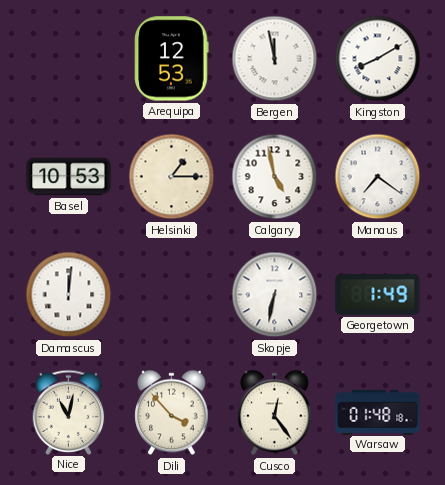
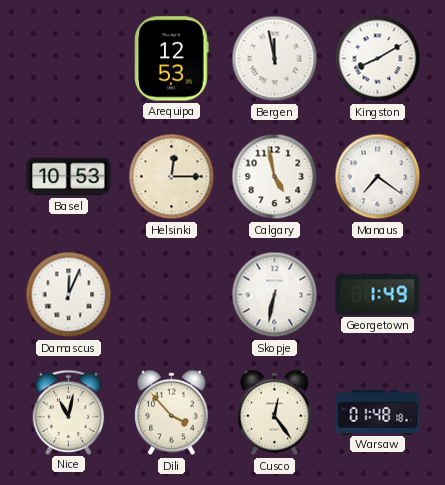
Helsinki: 1:15 -> 12:15 (172, 177)
Damascus: 12:01 -> 12:04 (69, 295)
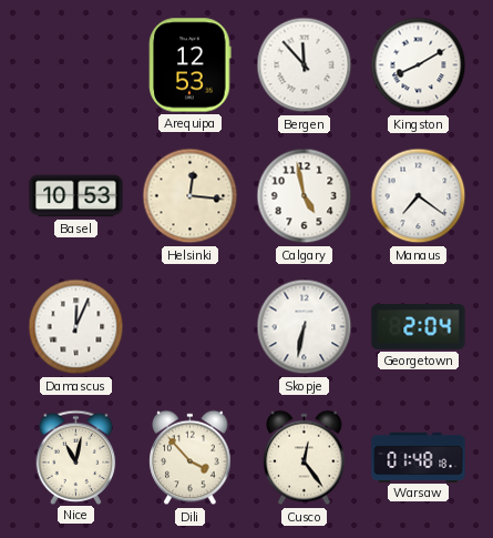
Bergen: 11:58 -> 11:53 (305, 65)
Helsinki: 12:15 -> 12:16 (191, 196)
Georgetown: 1:49 -> 2:04 (419, 327)
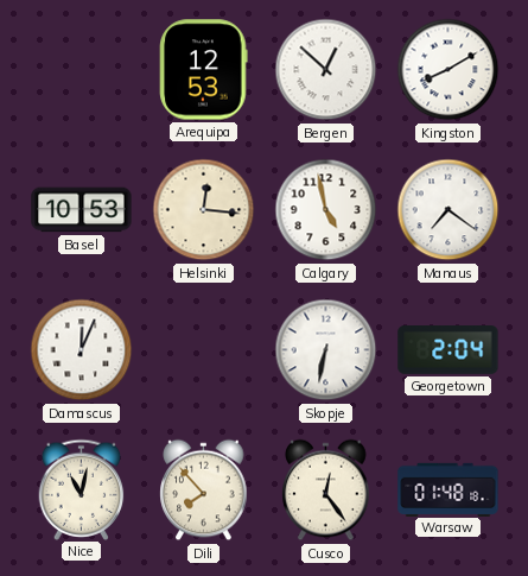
Bergen: 11:53 -> 12:52 (326, 70)
Dili: 3:53 -> 7:53 (204, 490)
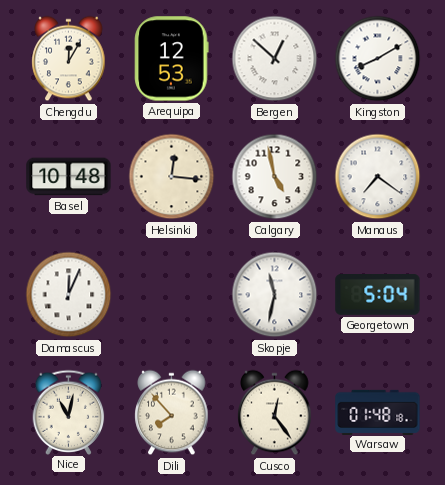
Chengdu: none -> 12:05 (69, 59)
Basel: 10:53 -> 10:48 (69, 177)
Skopje: 6:32 -> 11:32 (275, 295)
Georgetown: 2:04 -> 5:04 (378, 295)
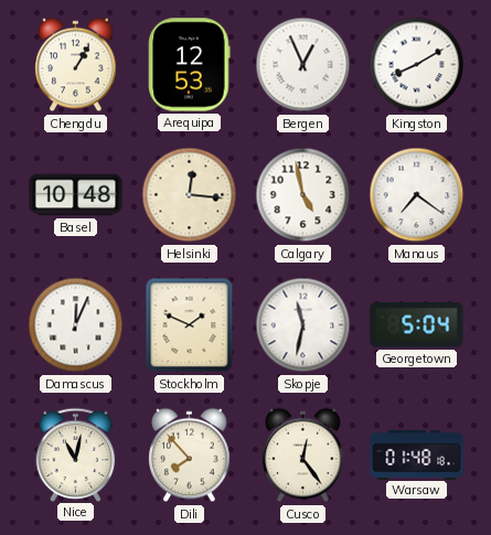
Chengdu: 12:05 -> 1:05 (76, 65)
Bergen: 12:52 -> 12:56 (303, 65)
Stockholm: none -> 1:49 (190, 325)
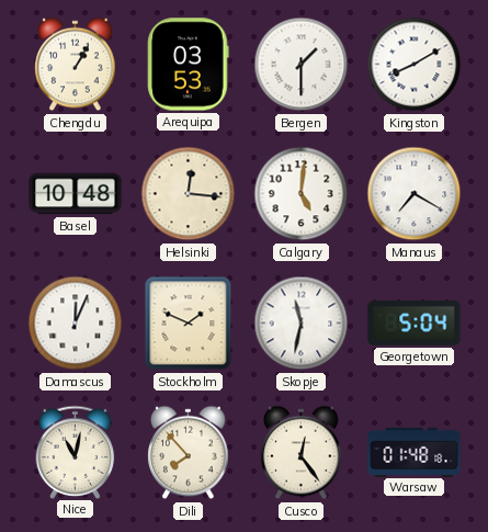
Arequipa: 12:53 -> 03:53 (189, 65)
Bergen: 12:56 -> 1:30 (302, 65)
Calgary: 4:58 -> 5:01 (302, 194)
Manaus: 7:21 -> 7:20 (415, 194)
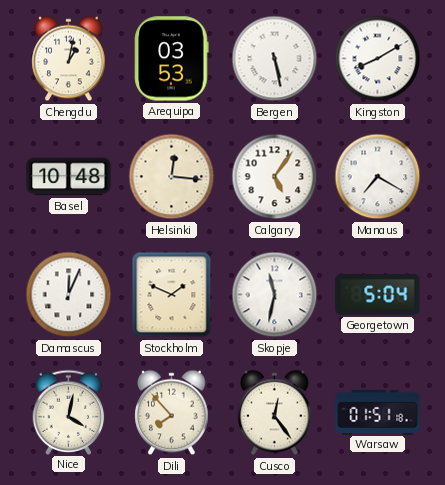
Chengdu: 1:05 -> 1:02 (69, 59)
Bergen: 1:30 -> 5:28 (275, 59)
Calgary: 5:01 -> 5:06 (275, 177)
Nice: 11:02 -> 4:02 (69, 412)
Warsaw: 01:48 -> 01:51 (378, 412)
